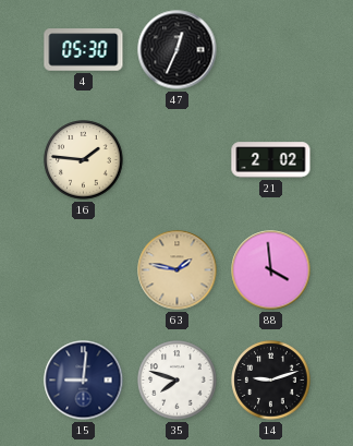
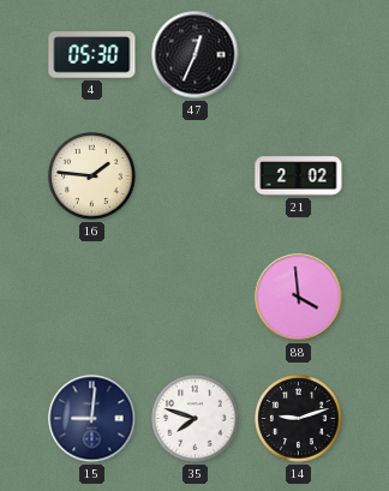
63: 1:47 -> none (178, 270)
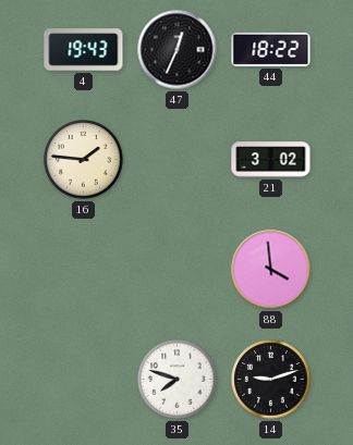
4: 05:30 -> 19:43 (84, 50)
44: none -> 18:22 (271, 49)
21: 2:02 -> 3:02 (271, 160)
15: 9:01 -> none (92, 419)
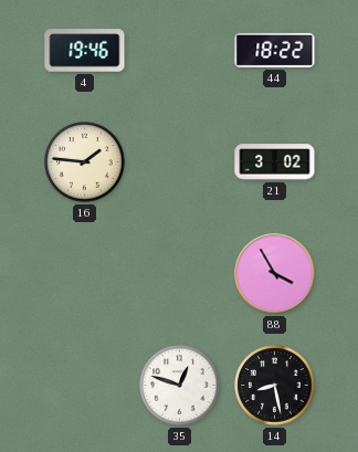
4: 19:43 -> 19:46 (85, 51)
47: 12:34 -> none (178, 50)
88: 3:59 -> 3:55 (275, 274)
35: 7:48 -> 12:48 (180, 386)
14: 9:12 -> 8:28 (275, 386)
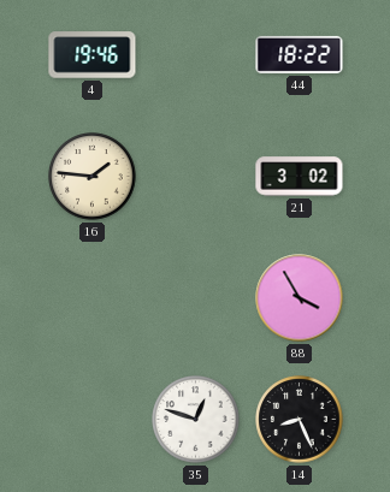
14: 8:28 -> 8:26 (300, 420)
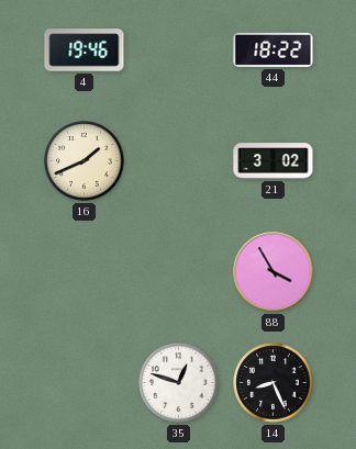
16: 1:46 -> 1:41 (85, 161)
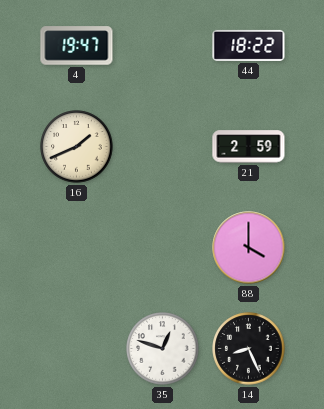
4: 19:46 -> 19:47 (77, 46)
21: 3:02 -> 2:59 (249, 147)
88: 3:55 -> 4:00 (249, 248)
